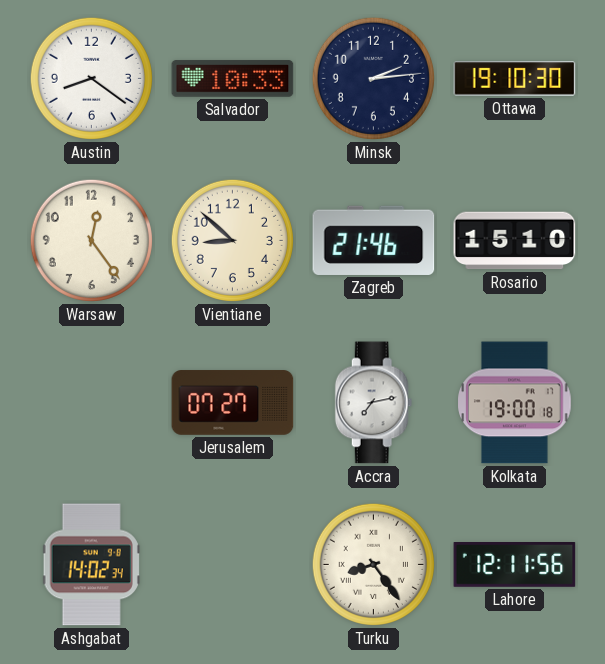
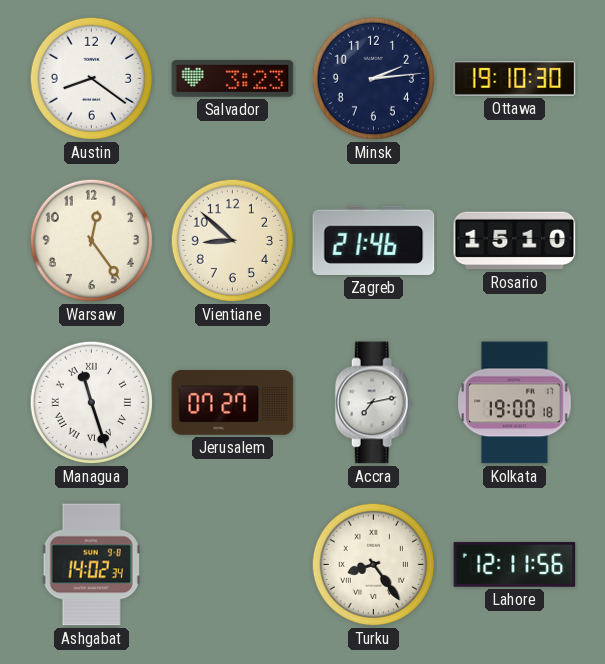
Salvador: 10:33 -> 3:23 (233, 79)
Managua: none -> 11:27 (91, 402)
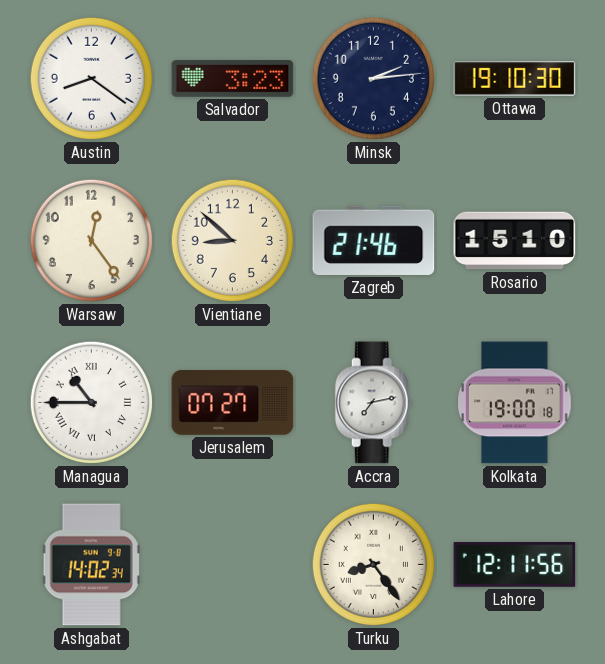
Managua: 11:27 -> 10:45 (91, 402)
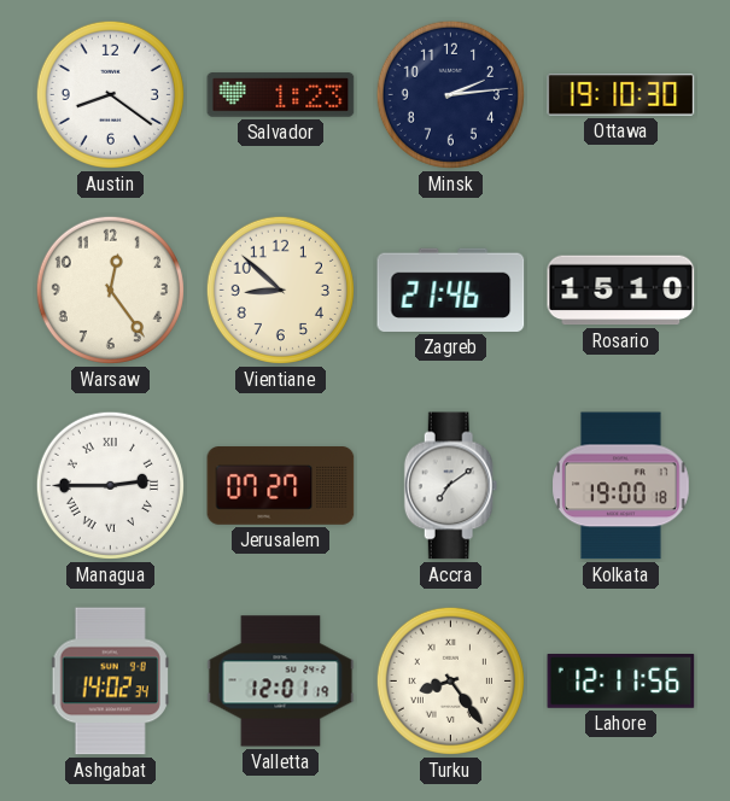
Salvador: 3:23 -> 1:23 (281, 95)
Managua: 10:45 -> 2:45 (110, 485)
Accra: 7:13 -> 7:09 (451, 486)
Valletta: none -> 12:01 (281, 682)
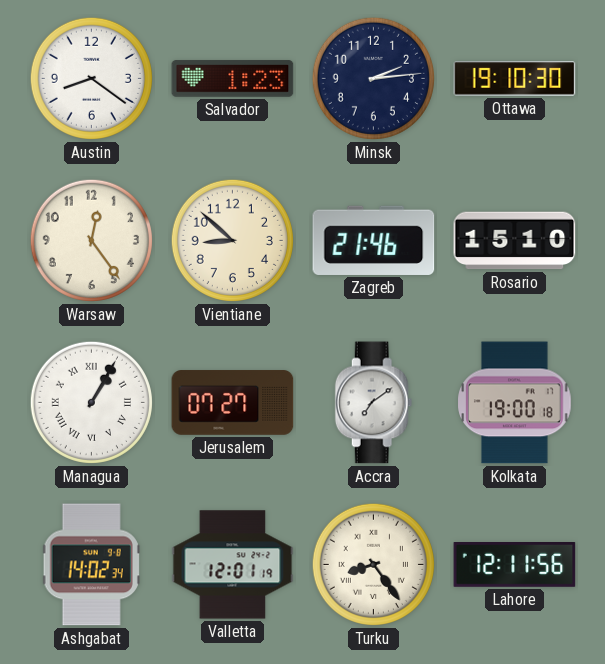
Managua: 2:45 -> 1:05 (91, 402)
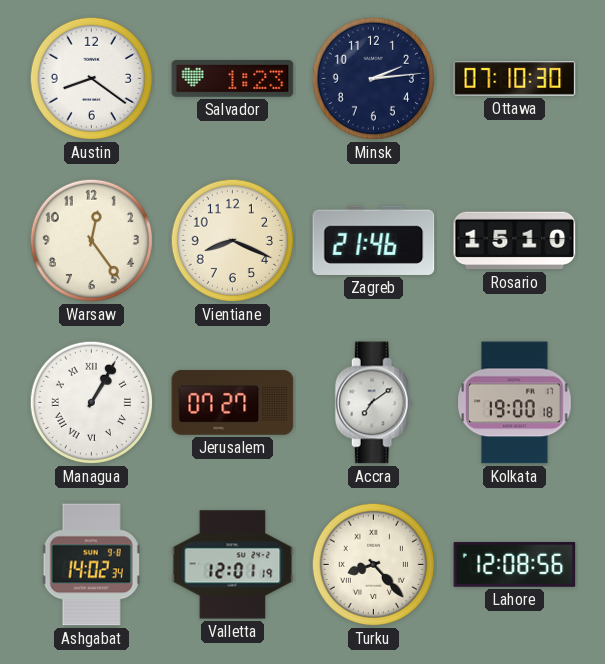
Ottawa: 19:10 -> 07:10 (515, 79)
Vientiane: 8:52 -> 8:19 (232, 240)
Turku: 8:24 -> 8:23 (373, 564)
Lahore: 12:11 -> 12:08 (515, 565)
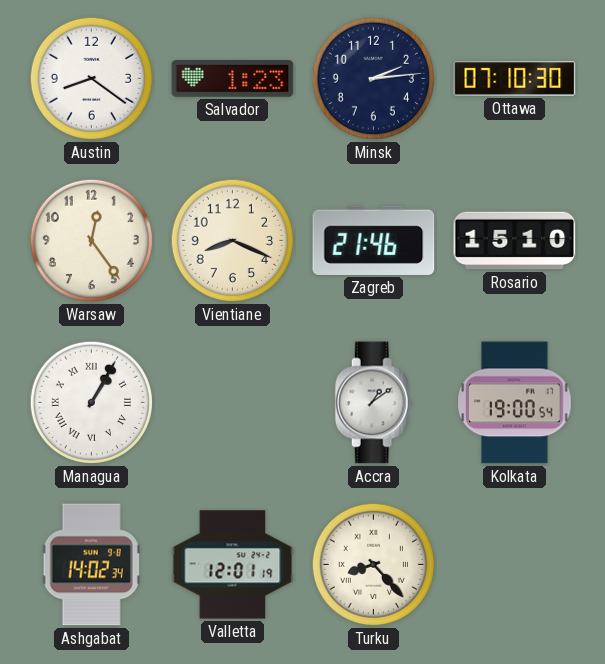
Jerusalem: 07:27 -> none (233, 403)
Accra: 7:09 -> 1:09 (374, 403)
Kolkata: 19:00:18 -> 19:00:54 (515, 403)
Lahore: 12:08 -> none (515, 565)
